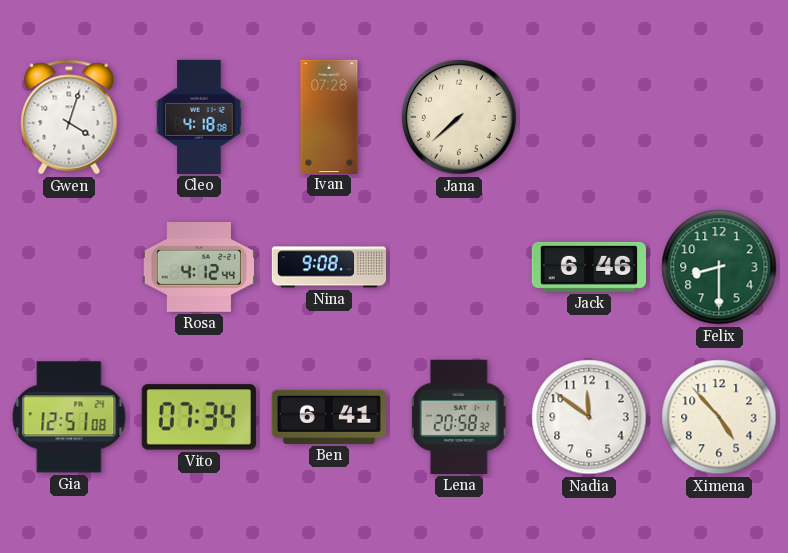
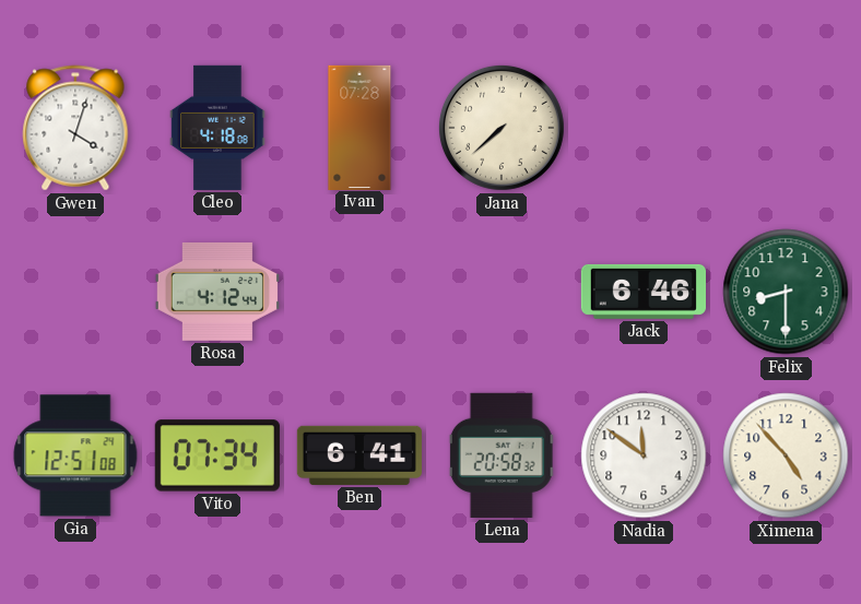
Nina: 9:08 -> none (329, 267)
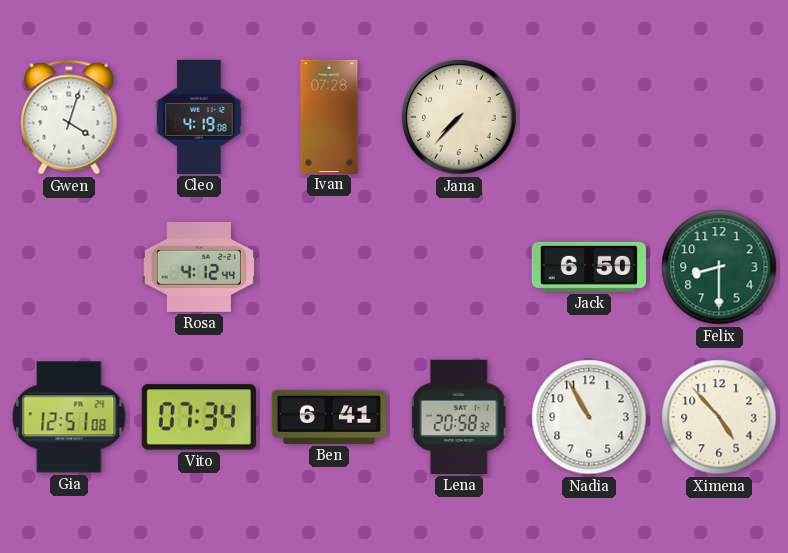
Cleo: 4:18 -> 4:19 (199, 117)
Jana: 7:38 -> 7:37 (459, 117)
Jack: 6:46 -> 6:50 (588, 267)
Nadia: 11:51 -> 10:55 (589, 417)
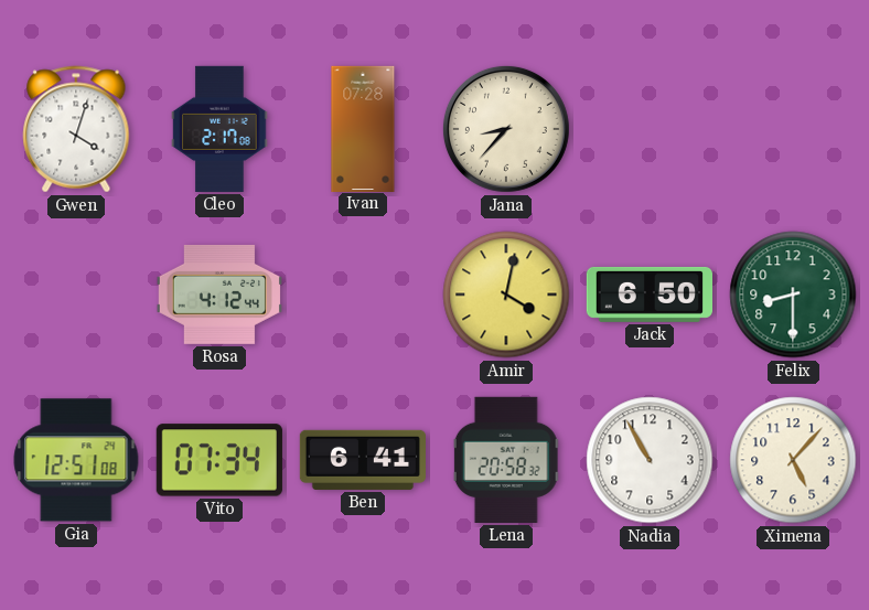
Cleo: 4:19 -> 2:17 (219, 129)
Jana: 7:37 -> 8:37 (506, 129)
Amir: none -> 4:02 (506, 295)
Ximena: 4:53 -> 5:07 (793, 460)
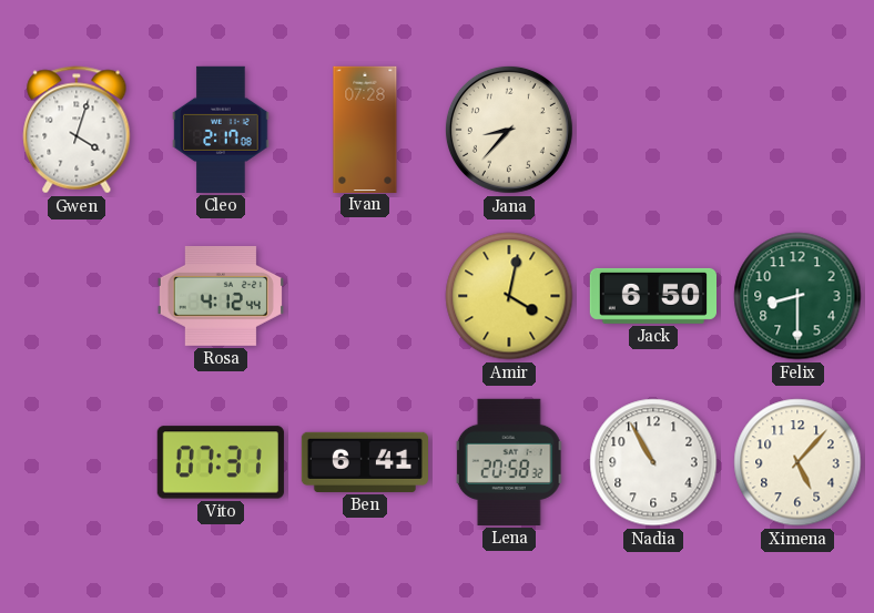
Gia: 12:51 -> none (76, 460)
Vito: 07:34 -> 07:31 (221, 462)
